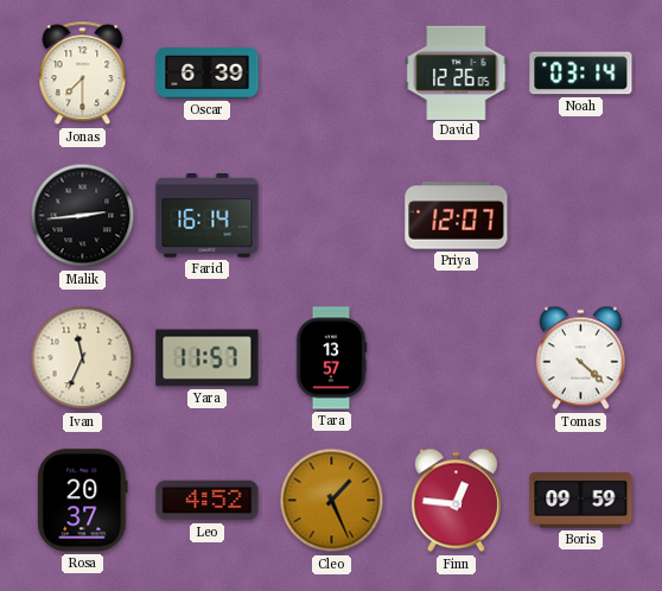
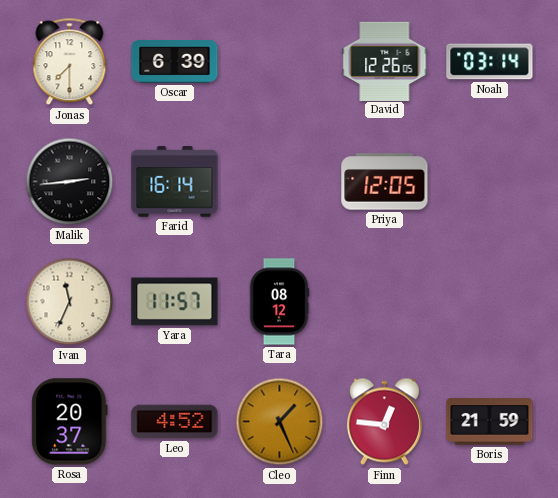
Priya: 12:07 -> 12:05 (385, 182)
Tara: 13:57 -> 08:12 (279, 302)
Tomas: 4:22 -> none (580, 358)
Boris: 09:59 -> 21:59 (490, 422)
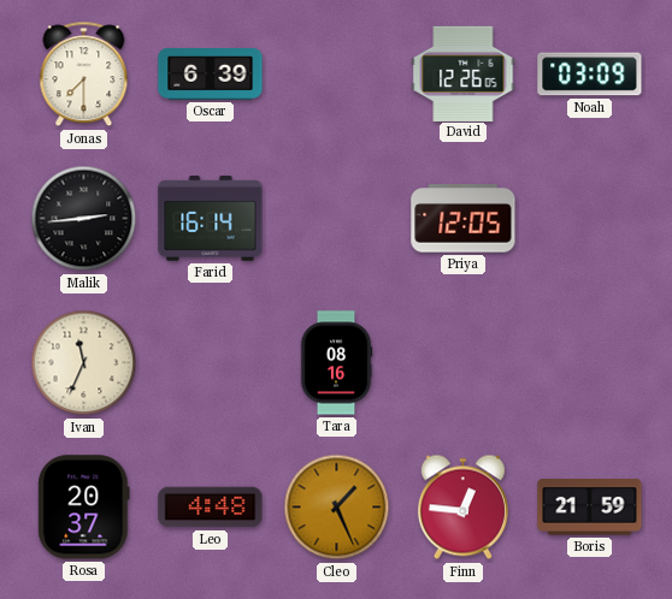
Noah: 03:14 -> 03:09 (590, 75)
Yara: 11:57 -> none (175, 302)
Tara: 08:12 -> 08:16 (336, 363)
Leo: 4:52 -> 4:48 (211, 508)
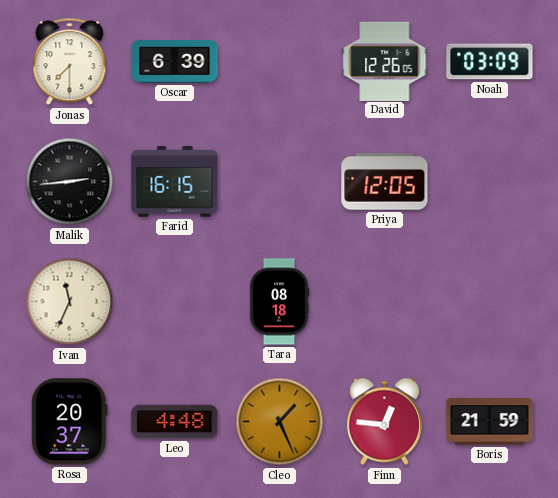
Farid: 16:14 -> 16:15 (175, 182)
Tara: 08:16 -> 08:18 (279, 302)
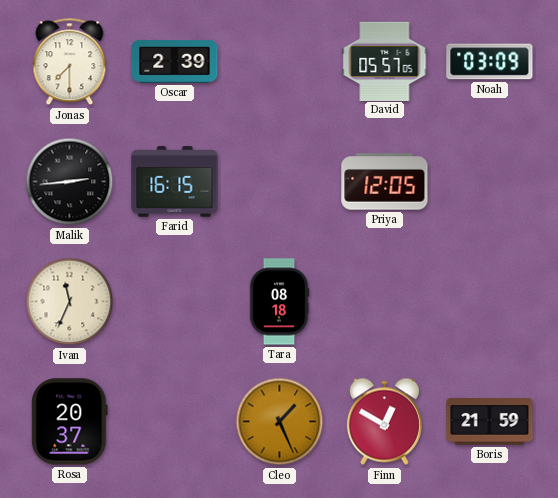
Oscar: 6:39 -> 2:39 (175, 62)
David: 12:26 -> 05:57 (385, 61)
Leo: 4:48 -> none (175, 422)
Finn: 12:46 -> 12:50 (384, 422)
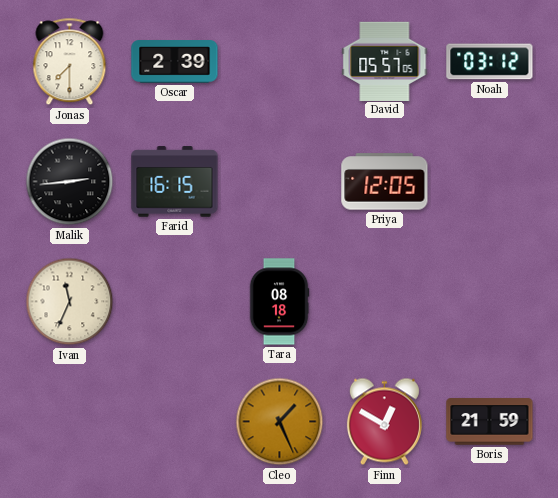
Noah: 03:09 -> 03:12 (490, 62)
Rosa: 20:37 -> none (70, 422)
